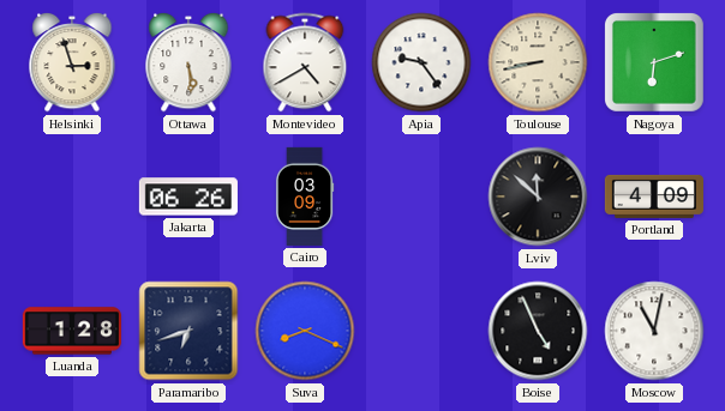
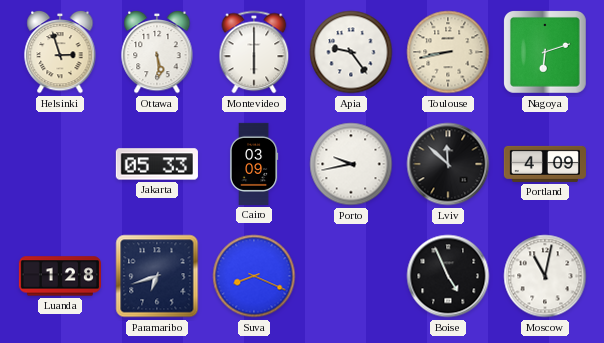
Montevideo: 4:40 -> 6:00 (254, 52)
Jakarta: 06:26 -> 05:33 (157, 164)
Porto: none -> 9:43 (351, 164)
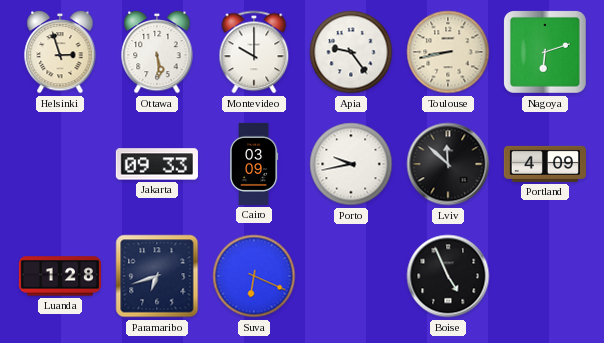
Montevideo: 6:00 -> 10:00 (254, 52)
Jakarta: 05:33 -> 09:33 (157, 164)
Suva: 8:19 -> 6:19 (254, 276)
Moscow: 11:02 -> none (545, 276)
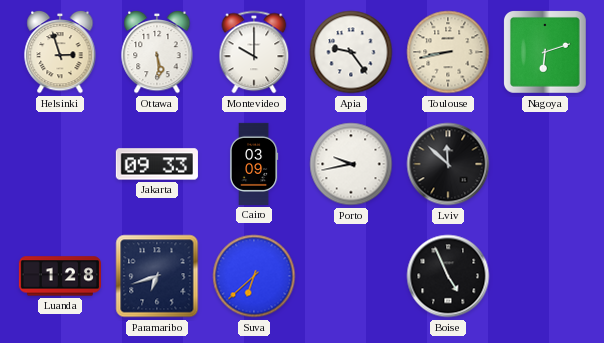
Portland: 4:09 -> none (545, 164)
Suva: 6:19 -> 6:38 (254, 276)
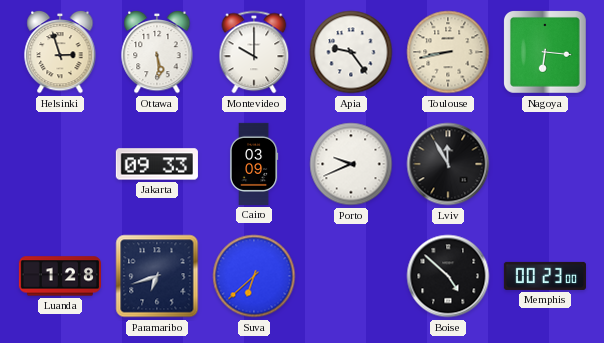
Nagoya: 6:12 -> 6:16 (546, 53)
Porto: 9:43 -> 9:41 (351, 164)
Lviv: 11:52 -> 11:55 (448, 164)
Boise: 4:56 -> 4:52 (448, 276)
Memphis: none -> 00:23 (545, 276)
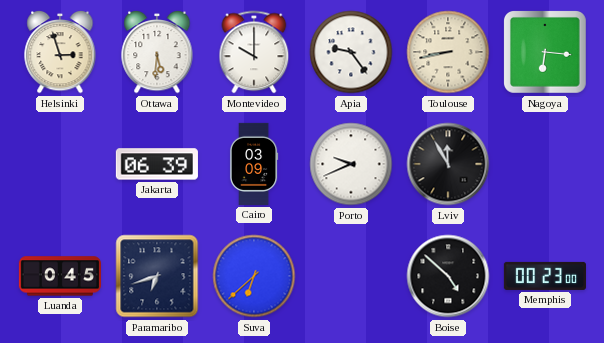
Ottawa: 5:29 -> 5:31 (157, 52)
Jakarta: 09:33 -> 06:39 (157, 164)
Luanda: 1:28 -> 0:45 (60, 276)
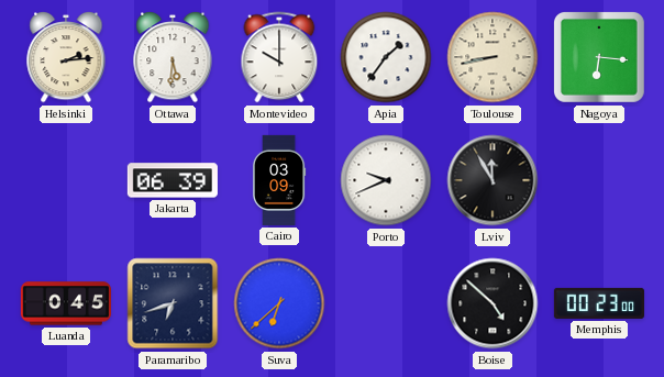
Helsinki: 2:57 -> 2:14 (66, 57)
Apia: 9:24 -> 1:36 (386, 57)
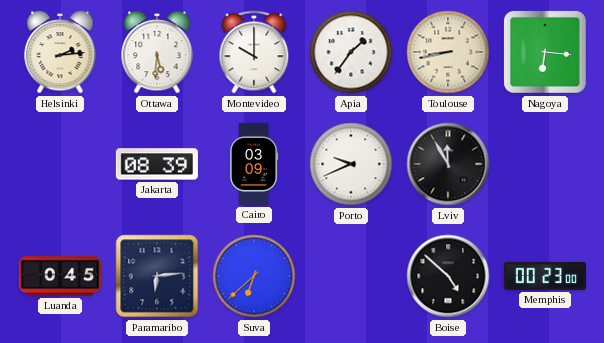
Jakarta: 06:39 -> 08:39 (157, 164)
Paramaribo: 6:42 -> 6:14 (157, 276)
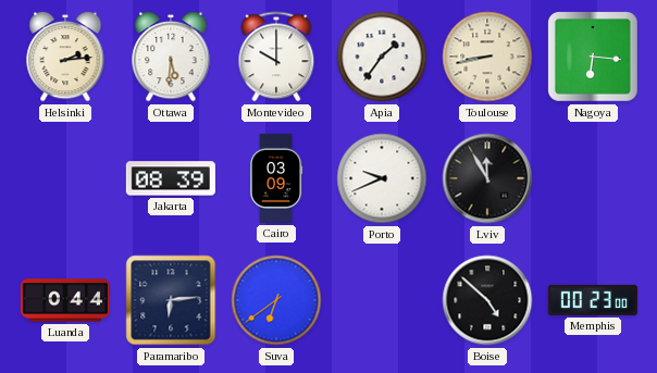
Luanda: 0:45 -> 0:44 (65, 300)
Suva: 6:38 -> 6:39 (276, 300)
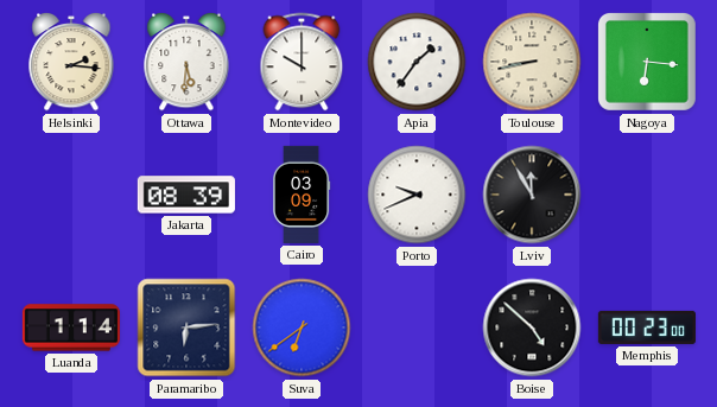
Helsinki: 2:14 -> 2:16 (71, 62)
Luanda: 0:44 -> 1:14 (71, 327)
